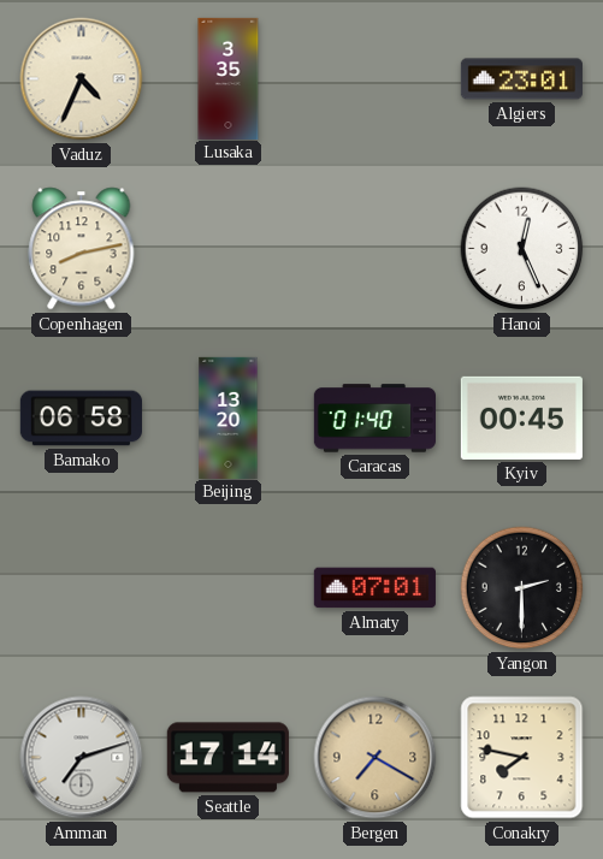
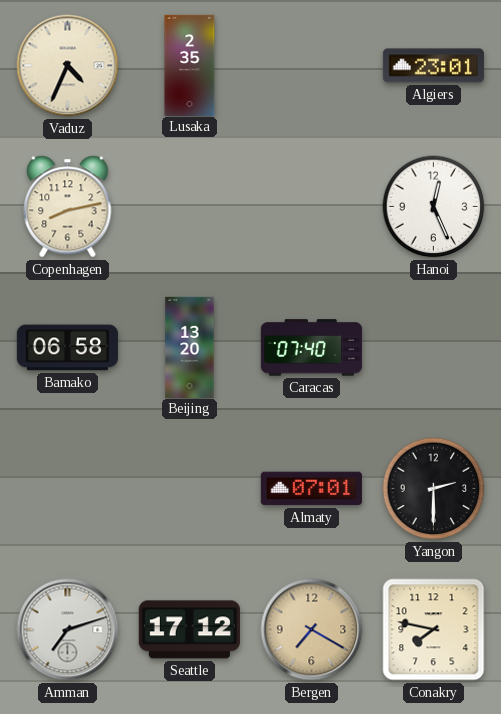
Lusaka: 3:35 -> 2:35 (190, 65)
Caracas: 01:40 -> 07:40 (311, 348)
Kyiv: 00:45 -> none (521, 417)
Seattle: 17:14 -> 17:12 (189, 630)
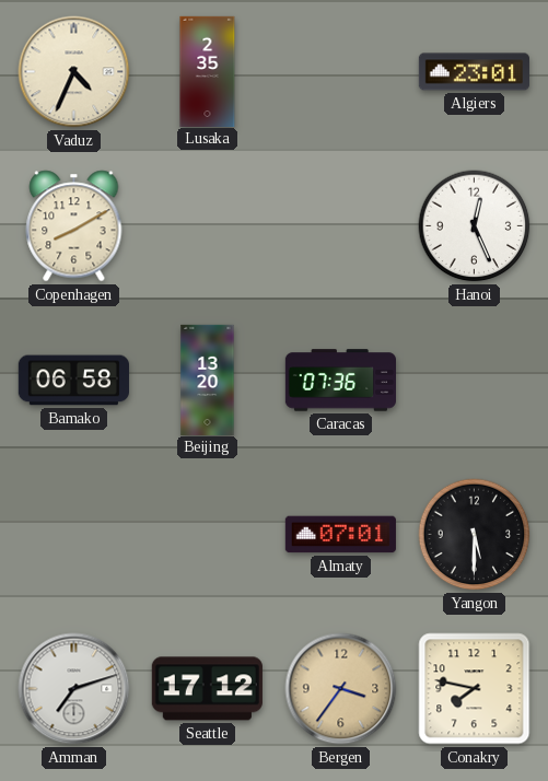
Copenhagen: 8:13 -> 8:10 (74, 226)
Caracas: 07:40 -> 07:36 (340, 381)
Yangon: 2:30 -> 5:30 (475, 535)
Bergen: 7:20 -> 3:36 (341, 689)
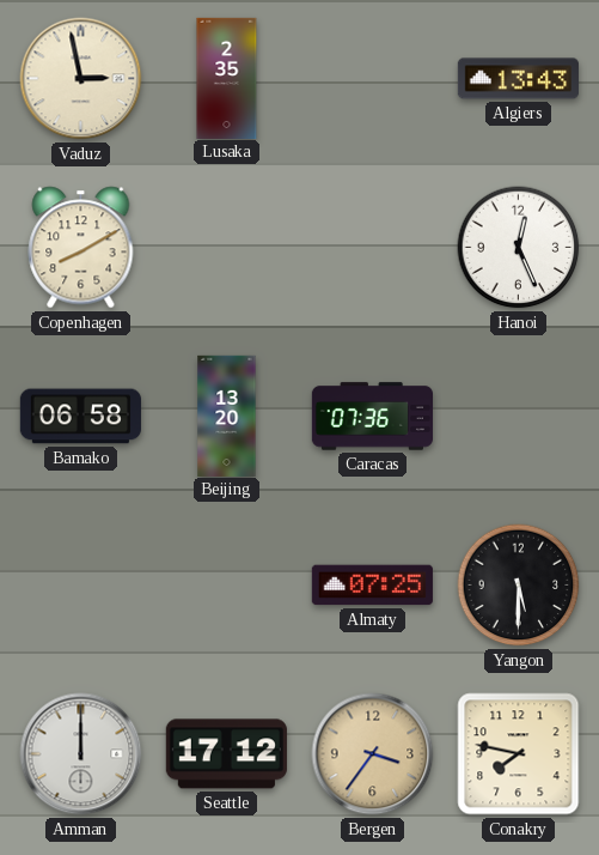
Vaduz: 4:34 -> 2:58 (81, 79)
Algiers: 23:01 -> 13:43 (518, 79)
Almaty: 07:01 -> 07:25 (372, 586)
Amman: 7:12 -> 12:00 (81, 754)
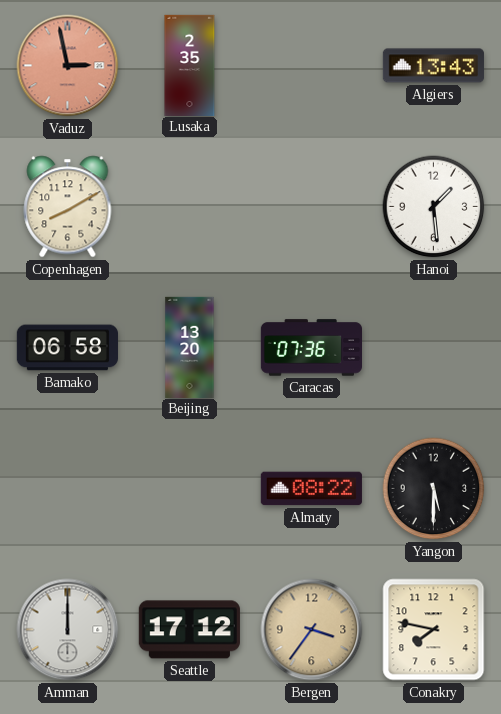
Vaduz dial: cream -> salmon (68, 66)
Hanoi: 12:26 -> 1:29 (434, 207)
Almaty: 07:25 -> 08:22 (311, 489)
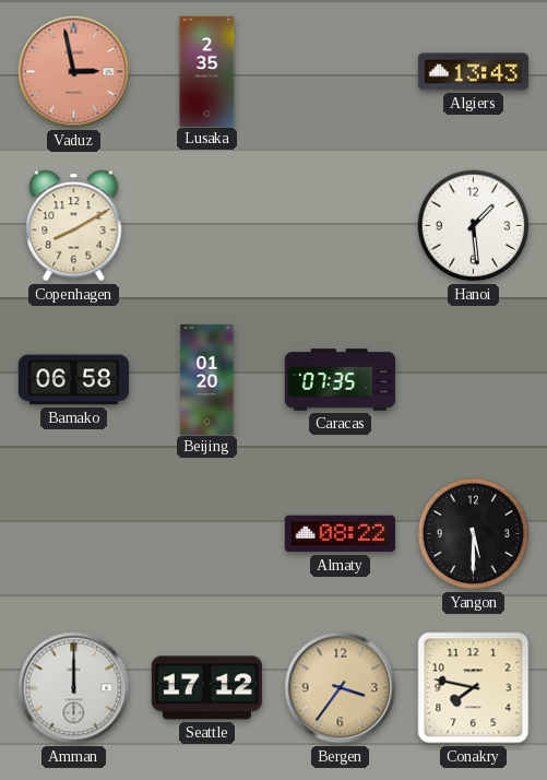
Beijing: 13:20 -> 01:20 (207, 379)
Caracas: 07:36 -> 07:35 (340, 380)
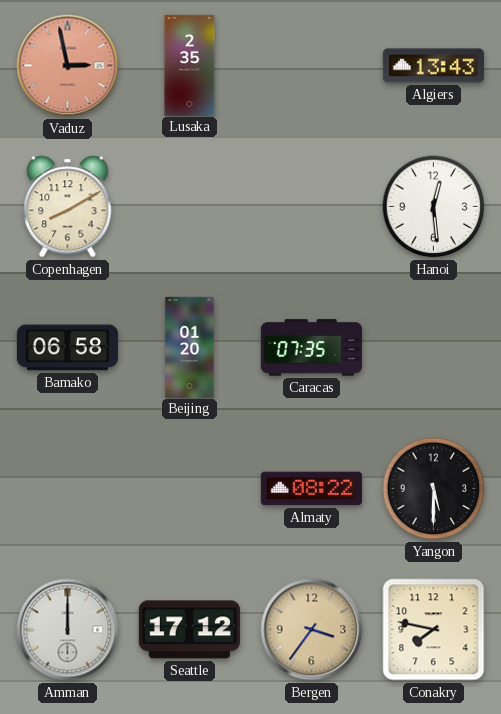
Hanoi: 1:29 -> 12:29 (434, 207)
